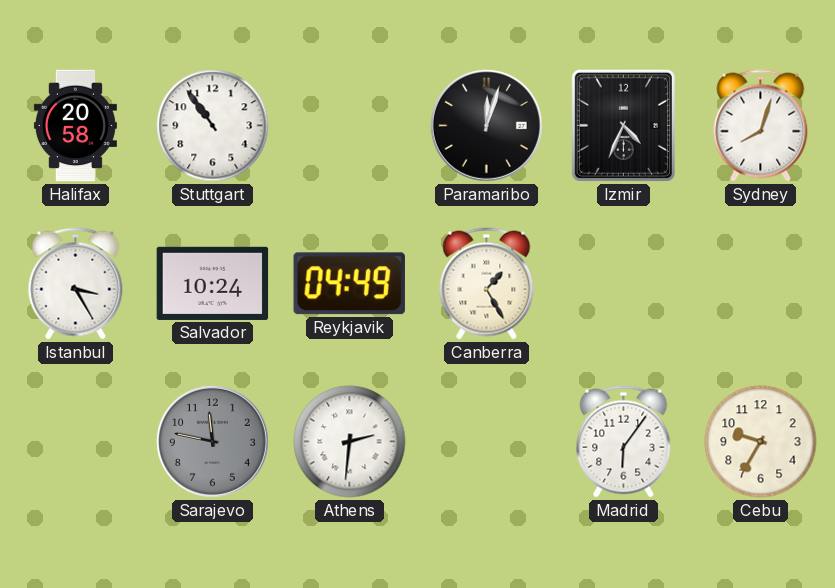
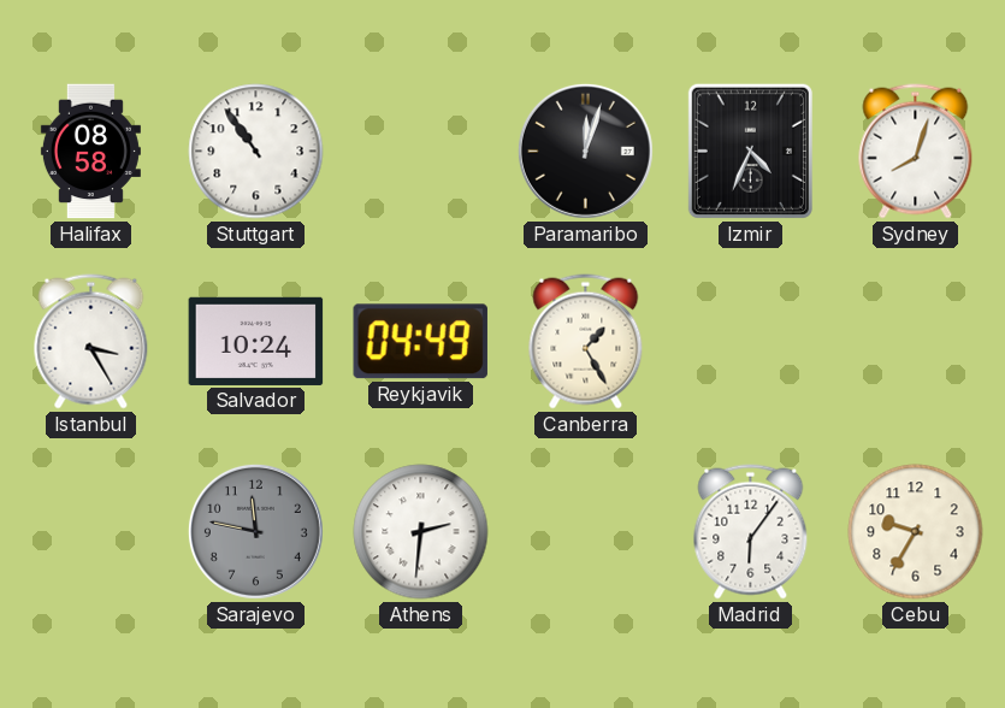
Halifax: 20:58 -> 08:58 (90, 152)
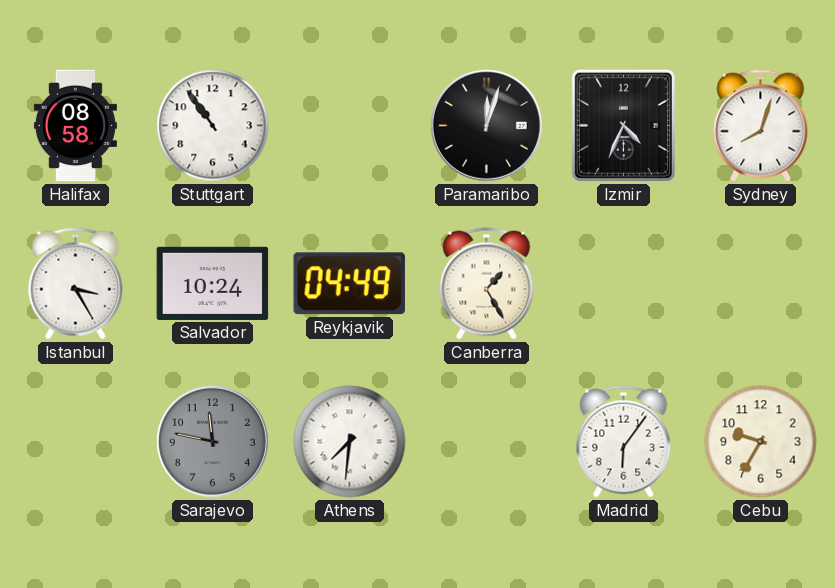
Athens: 2:31 -> 7:31 (350, 442)
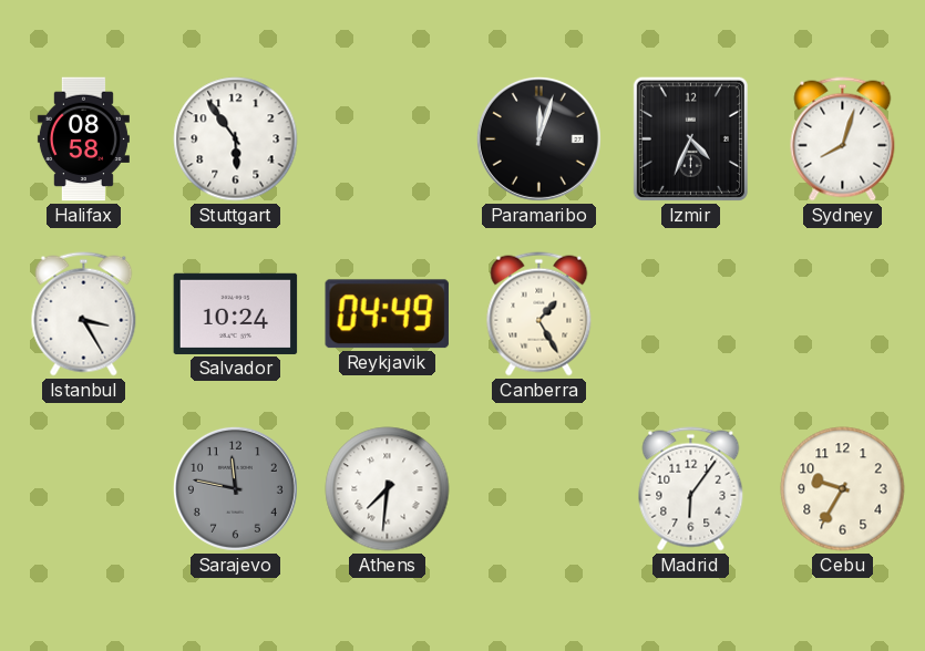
Stuttgart: 10:54 -> 5:54 (236, 139)
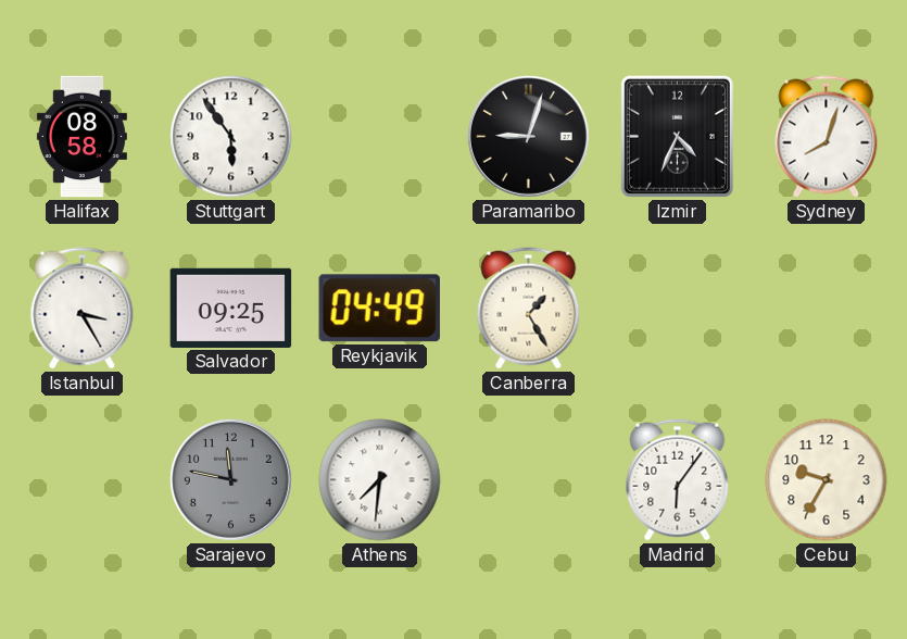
Paramaribo: 12:03 -> 9:03 (528, 136)
Salvador: 10:24 -> 09:25 (231, 308)
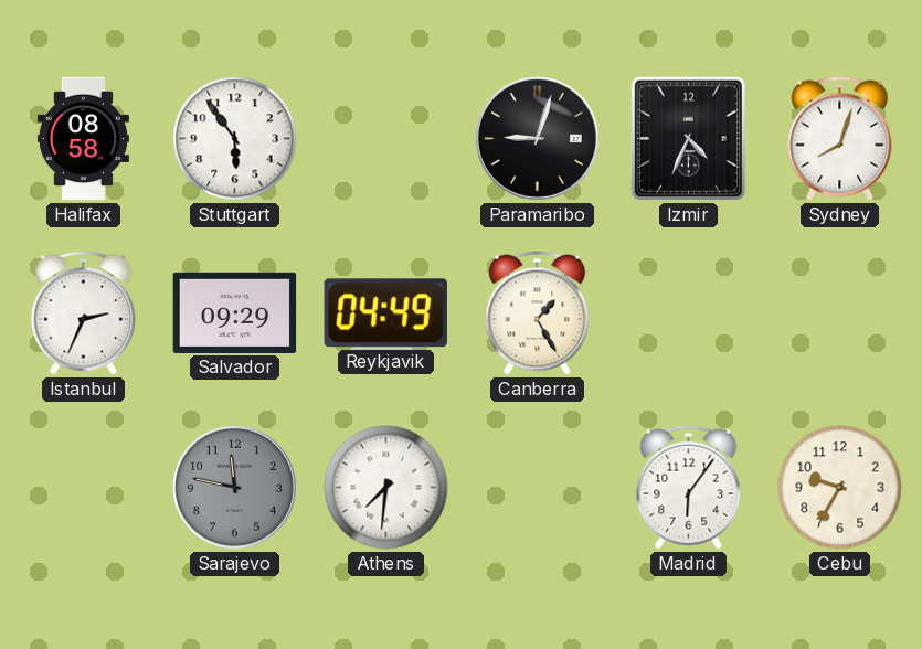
Istanbul: 3:25 -> 2:34 (84, 313)
Salvador: 09:25 -> 09:29 (235, 312)
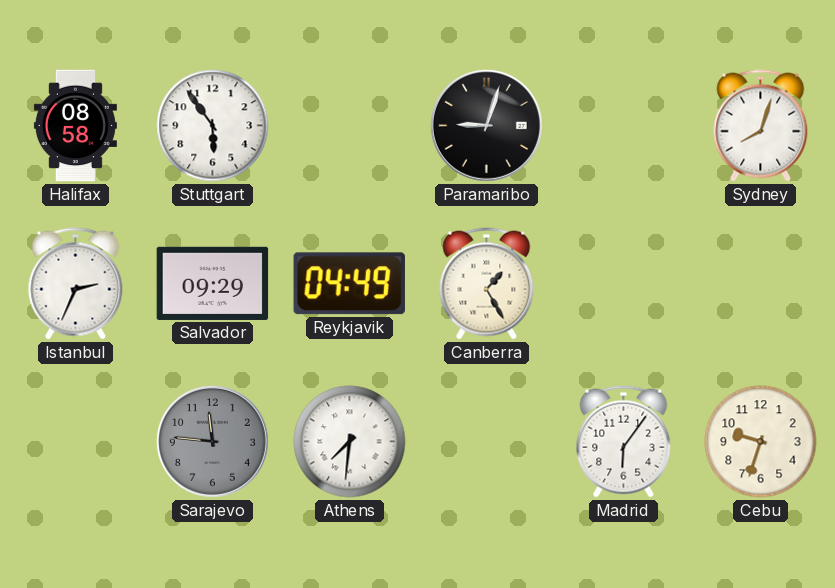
Izmir: 4:34 -> none (688, 138)
Sarajevo: 11:47 -> 11:46 (212, 441)
Cebu: 9:35 -> 9:33 (761, 442)
